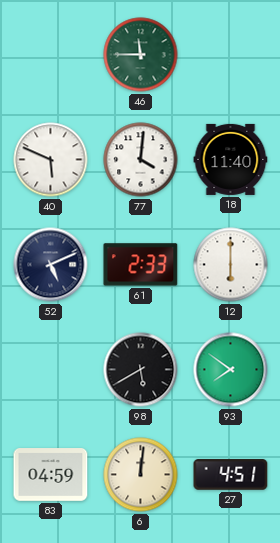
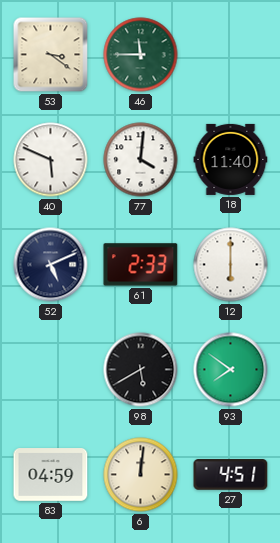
53: none -> 3:21 (51, 55)
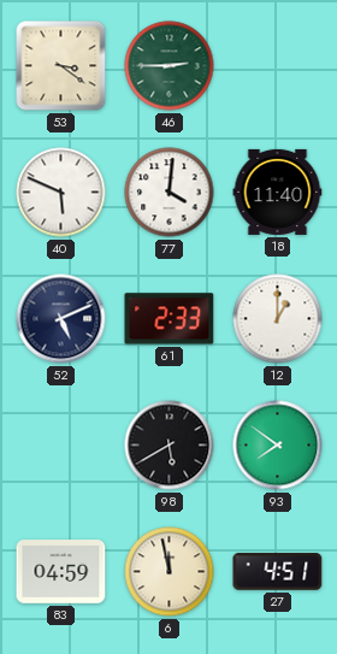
46: 11:45 -> 2:45 (170, 66)
12: 6:00 -> 1:00 (278, 319)
6: 12:01 -> 11:58 (170, 572)
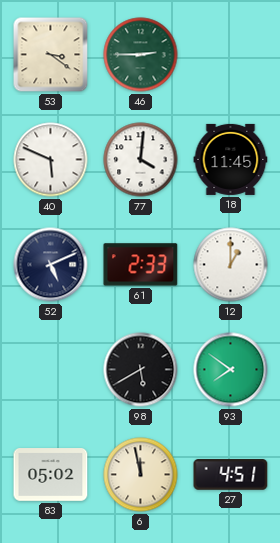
18: 11:40 -> 11:45 (231, 159)
83: 04:59 -> 05:02 (51, 475)
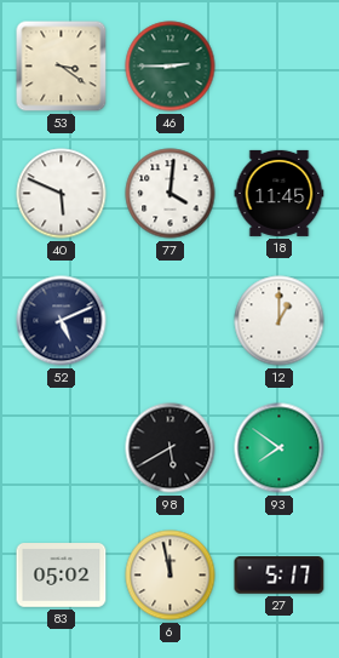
61: 2:33 -> none (141, 265)
27: 4:51 -> 5:17 (280, 576)
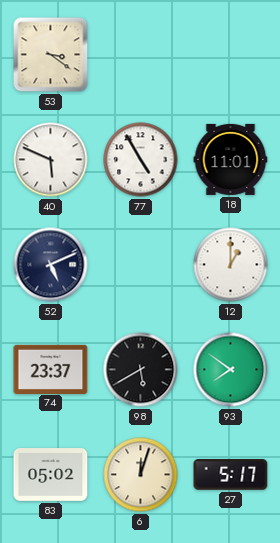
46: 2:45 -> none (171, 67)
77: 4:01 -> 4:55 (141, 160)
18: 11:45 -> 11:01 (231, 159)
74: none -> 23:37 (51, 369)
6: 11:58 -> 12:03 (141, 475)
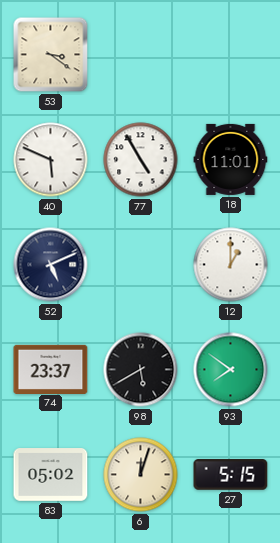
27: 5:17 -> 5:15 (231, 475)
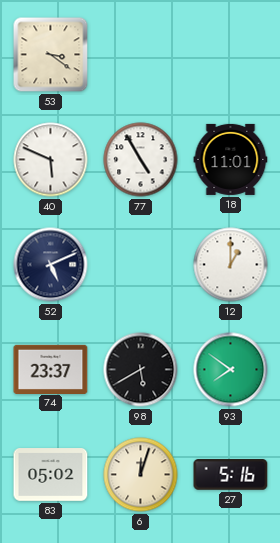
27: 5:15 -> 5:16 (231, 475)
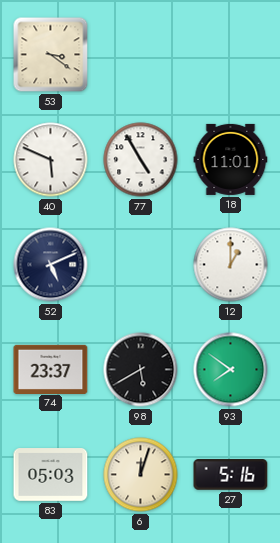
83: 05:02 -> 05:03 (51, 475)
